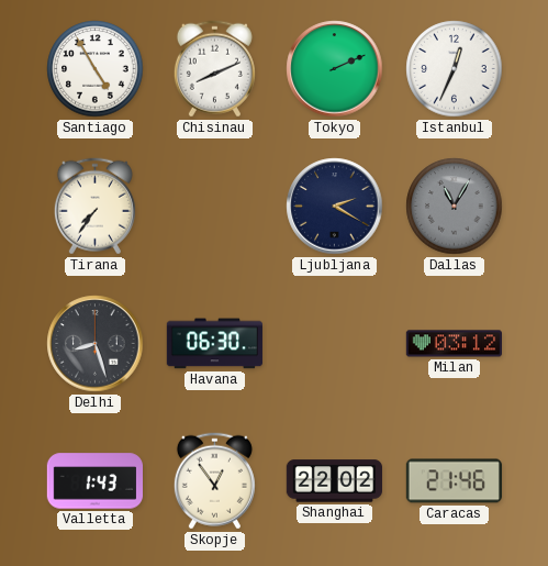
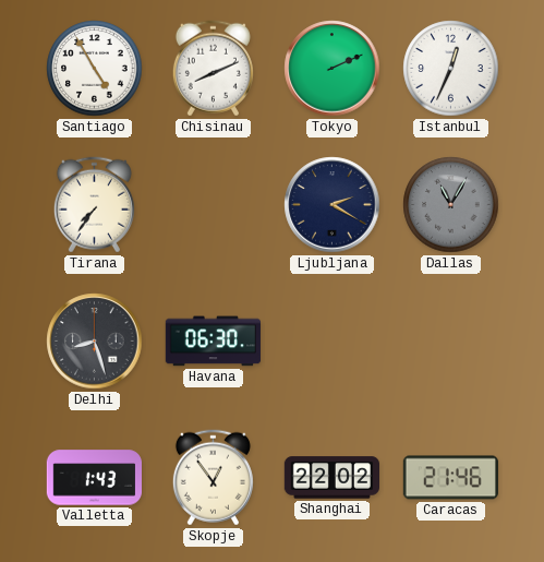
Milan: 03:12 -> none (454, 344)
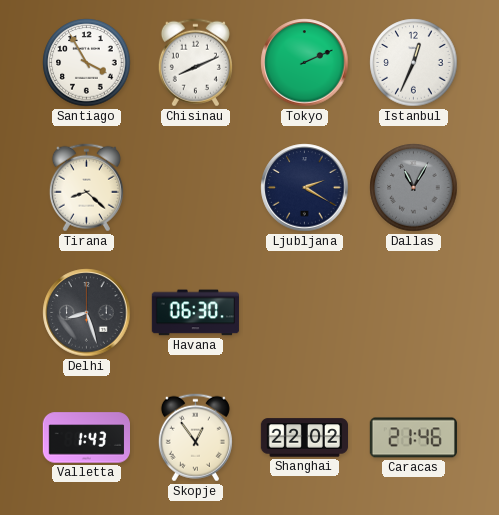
Santiago: 4:55 -> 3:55 (87, 63)
Tirana: 7:36 -> 8:22 (86, 188)
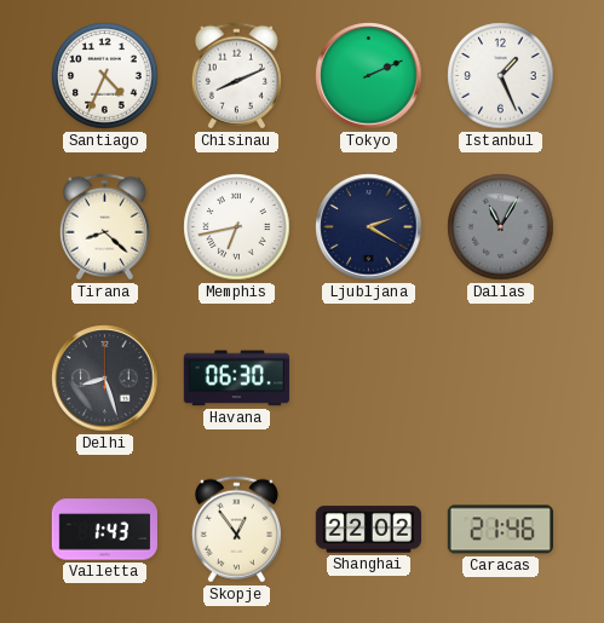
Santiago: 3:55 -> 4:34 (105, 76)
Istanbul: 12:34 -> 1:26 (501, 76)
Memphis: none -> 6:43 (237, 227)
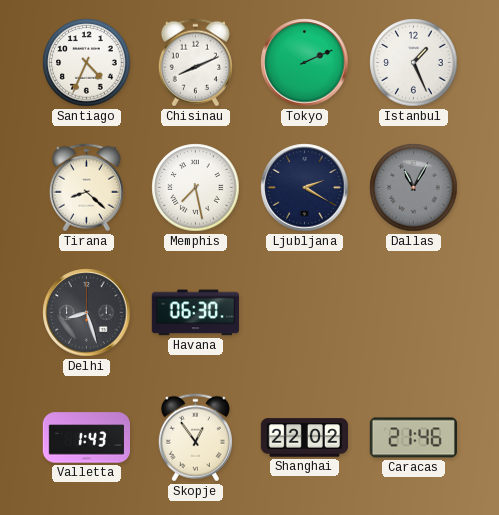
Memphis: 6:43 -> 7:28 (196, 188)
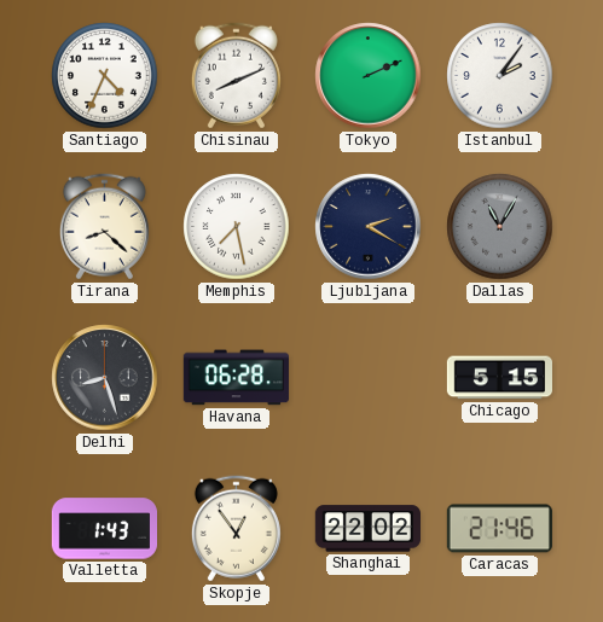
Istanbul: 1:26 -> 2:06 (500, 76)
Havana: 06:30 -> 06:28 (236, 378)
Chicago: none -> 5:15 (499, 378)
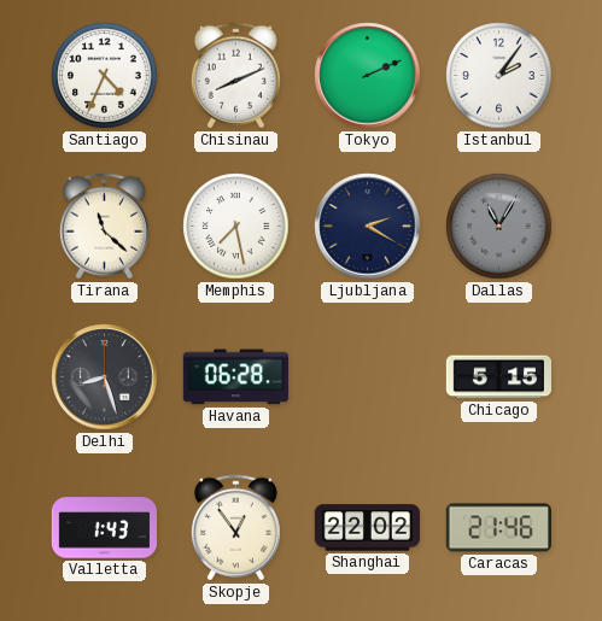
Tirana: 8:22 -> 11:22 (104, 227)
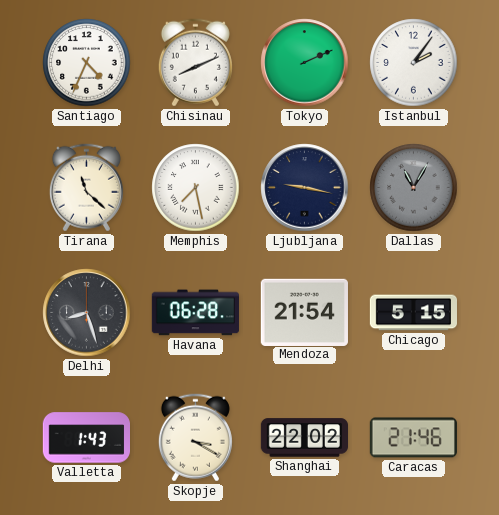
Ljubljana: 2:20 -> 9:17 (305, 188)
Mendoza: none -> 21:54 (304, 312)
Skopje: 12:54 -> 3:20 (195, 438)
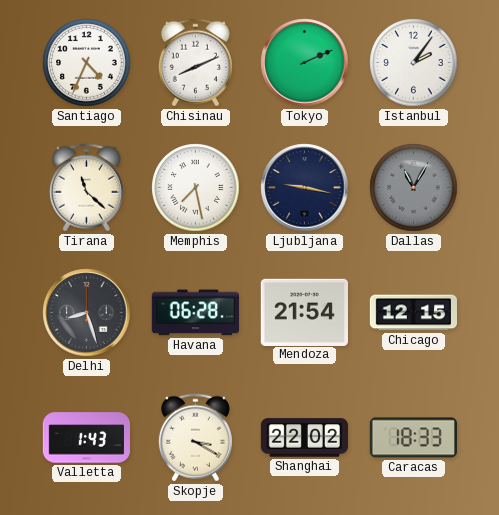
Chicago: 5:15 -> 12:15 (413, 313)
Caracas: 21:46 -> 18:33 (413, 438)
